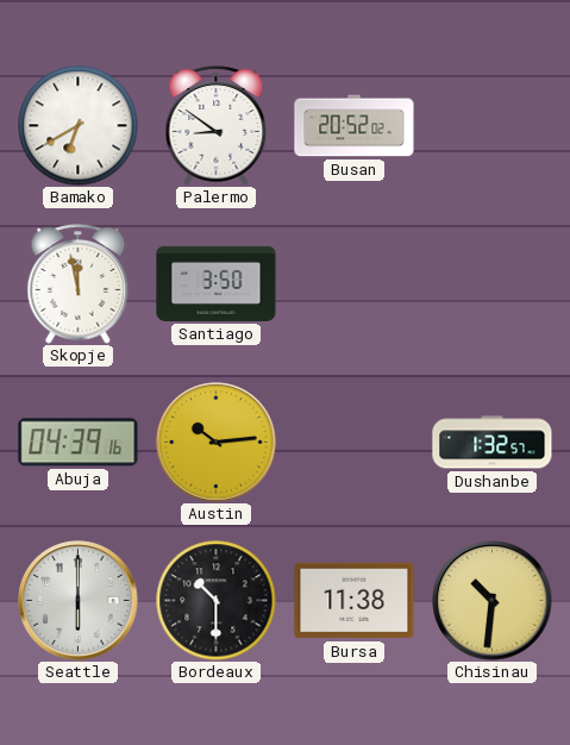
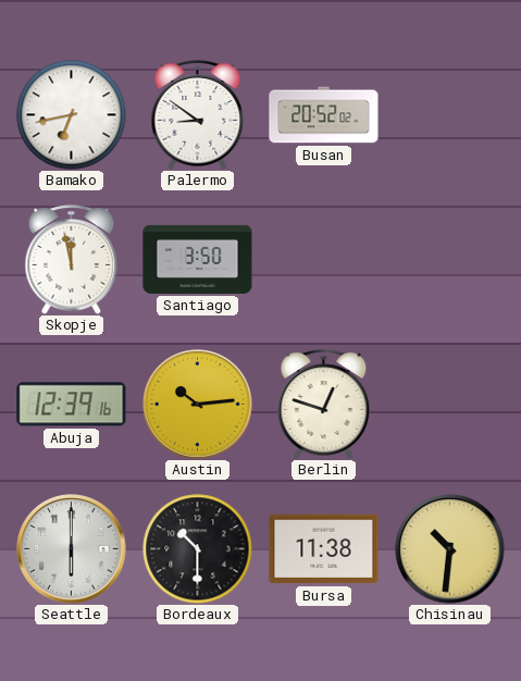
Bamako: 6:40 -> 6:43 (72, 115)
Abuja: 04:39 -> 12:39 (72, 405)
Berlin: none -> 12:48 (324, 405)
Dushanbe: 1:32 -> none (493, 443)
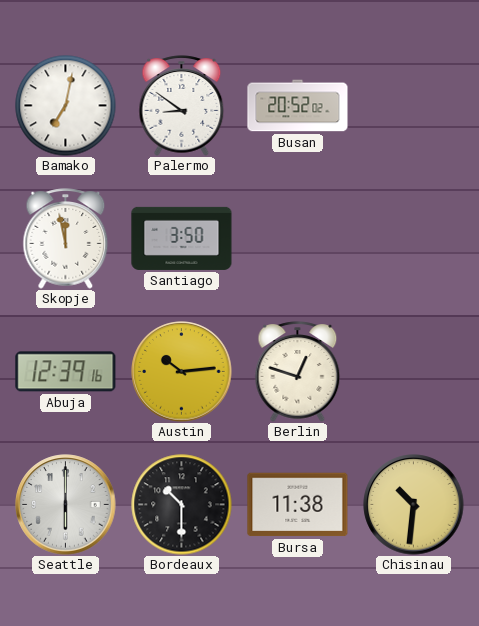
Bamako: 6:43 -> 7:02 (66, 106)
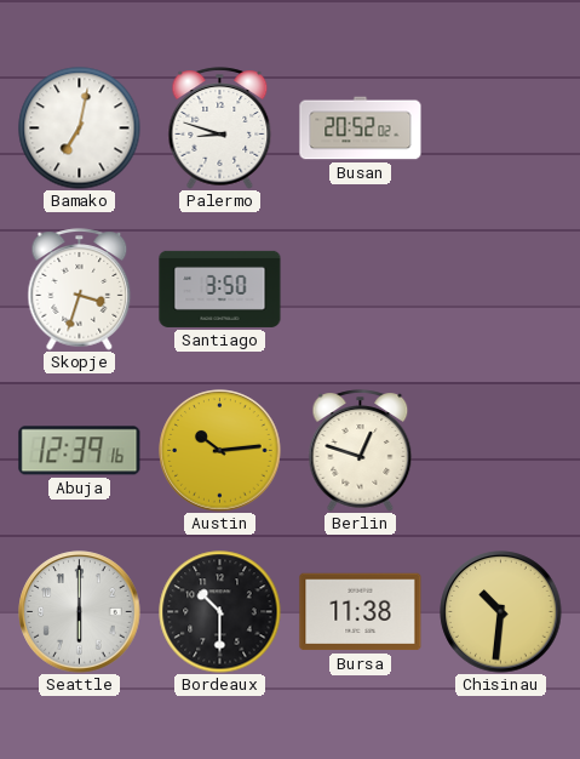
Palermo: 8:51 -> 8:48 (220, 129)
Skopje: 11:58 -> 3:33 (80, 290)
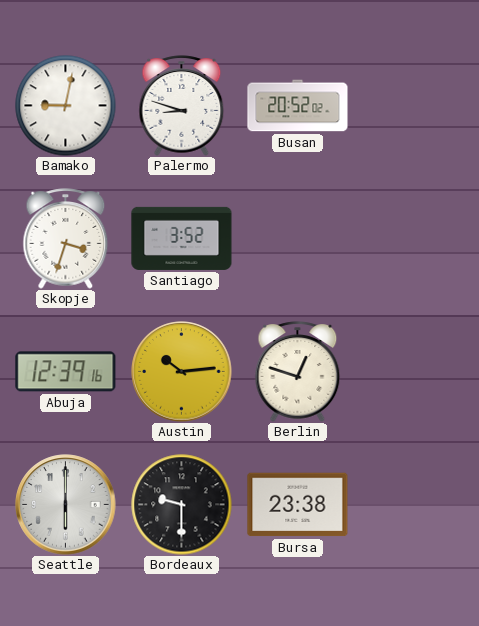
Bamako: 7:02 -> 9:02 (66, 106)
Santiago: 3:50 -> 3:52 (182, 238)
Bordeaux: 10:30 -> 9:30 (182, 505)
Bursa: 11:38 -> 23:38 (298, 505)
Chisinau: 10:31 -> none (501, 612)
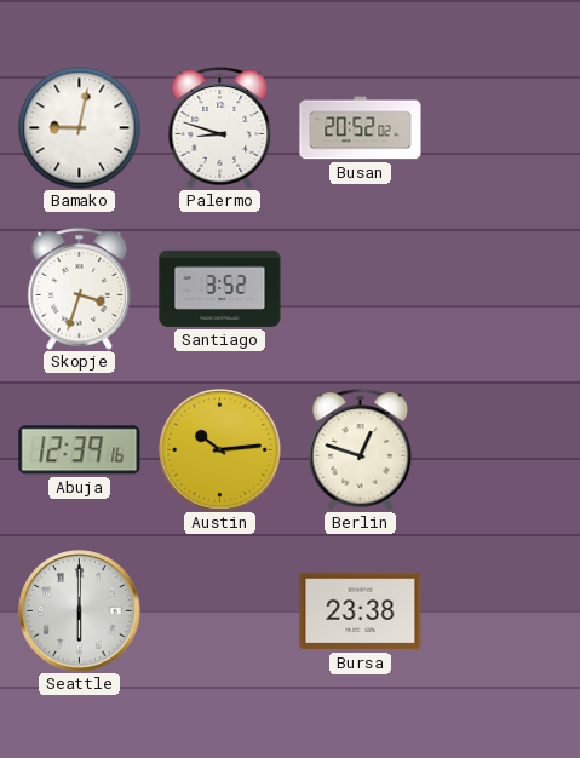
Bordeaux: 9:30 -> none (182, 505)
